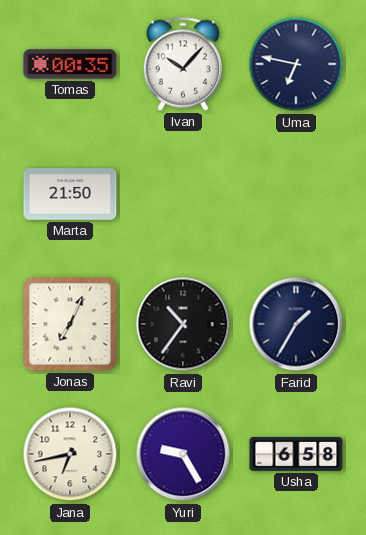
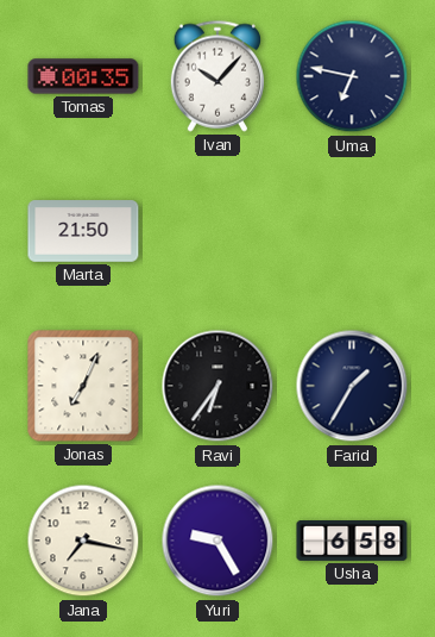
Ravi: 10:36 -> 6:36 (218, 386)
Jana: 6:43 -> 7:17 (83, 541)
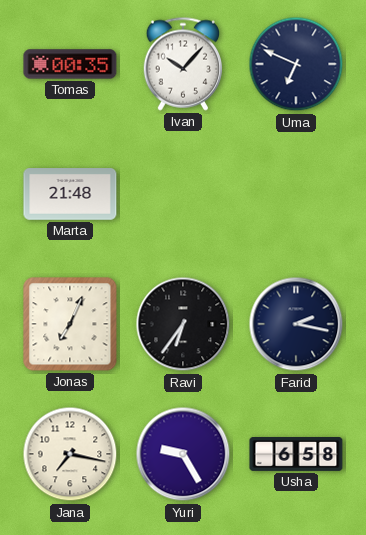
Uma: 6:47 -> 6:49 (296, 64)
Marta: 21:50 -> 21:48 (70, 194)
Farid: 1:35 -> 2:17 (296, 324)
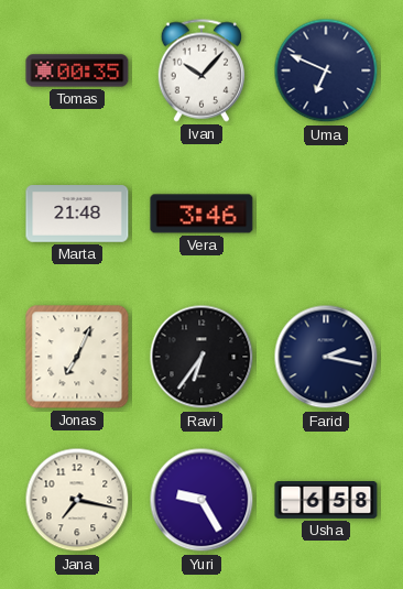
Vera: none -> 3:46 (201, 214)
